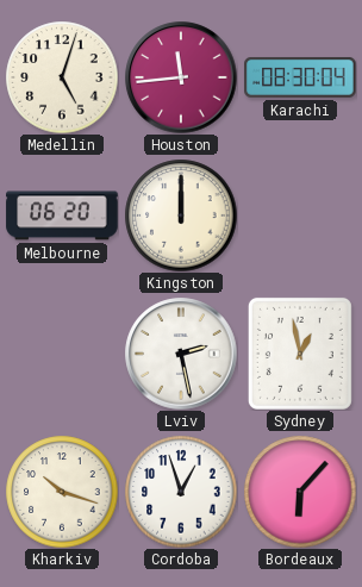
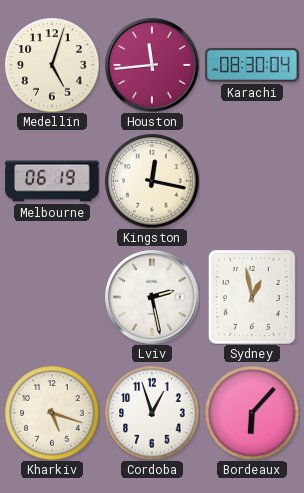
Melbourne: 06:20 -> 06:19 (52, 181)
Kingston: 12:00 -> 12:17 (152, 181)
Kharkiv: 10:18 -> 5:18 (52, 413)
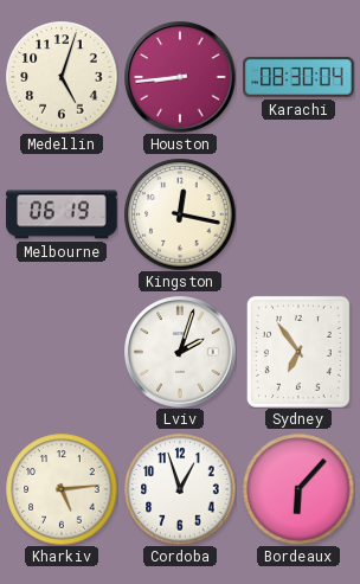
Houston: 11:44 -> 8:44 (180, 77)
Lviv: 2:28 -> 2:03 (180, 352)
Sydney: 12:58 -> 6:54 (298, 352)
Kharkiv: 5:18 -> 5:14 (62, 489)
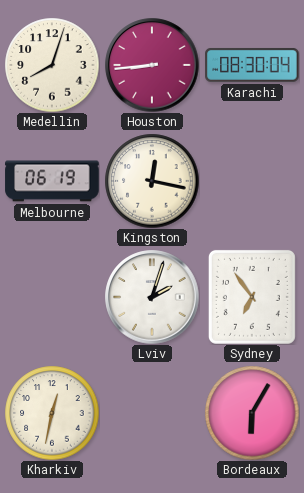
Medellin: 5:03 -> 8:03 (52, 65)
Kharkiv: 5:14 -> 12:32 (52, 413)
Cordoba: 12:57 -> none (180, 489)
Bordeaux: 6:07 -> 6:05 (252, 413)
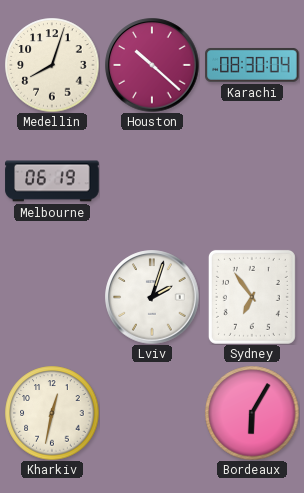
Houston: 8:44 -> 10:22 (152, 65)
Kingston: 12:17 -> none (152, 181)
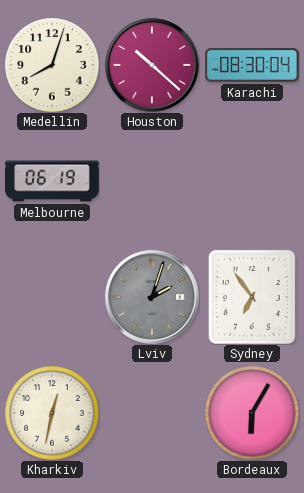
Lviv dial: white -> grey (152, 297)
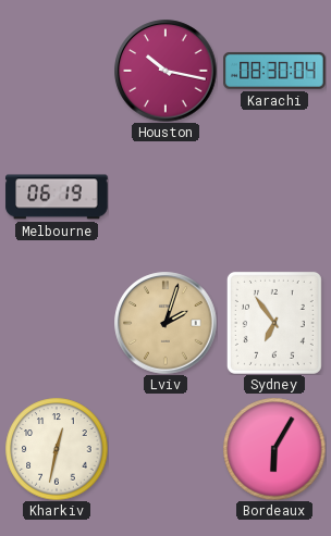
Medellin: 8:03 -> none (52, 65)
Houston: 10:22 -> 10:17 (165, 71)
Lviv dial: grey -> champagne (165, 323)
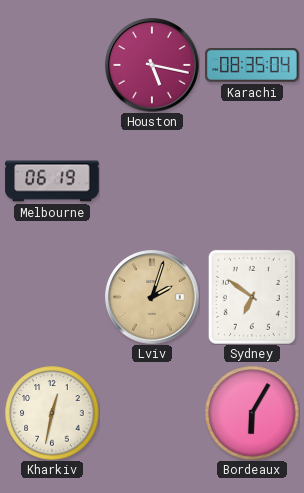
Houston: 10:17 -> 5:17 (152, 65)
Karachi: 08:30 -> 08:35 (252, 65)
Sydney: 6:54 -> 6:51 (252, 297)
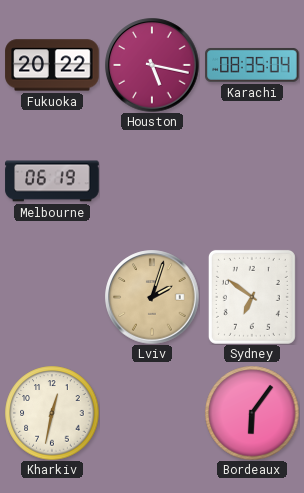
Fukuoka: none -> 20:22 (52, 65)
Bordeaux: 6:05 -> 6:06 (252, 413)
